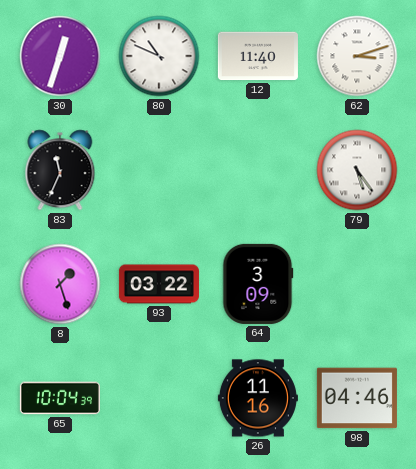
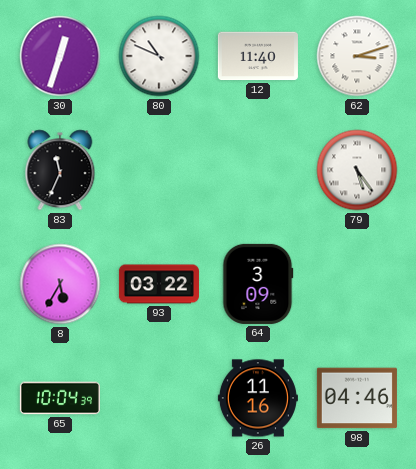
8: 1:27 -> 5:35 (60, 284)
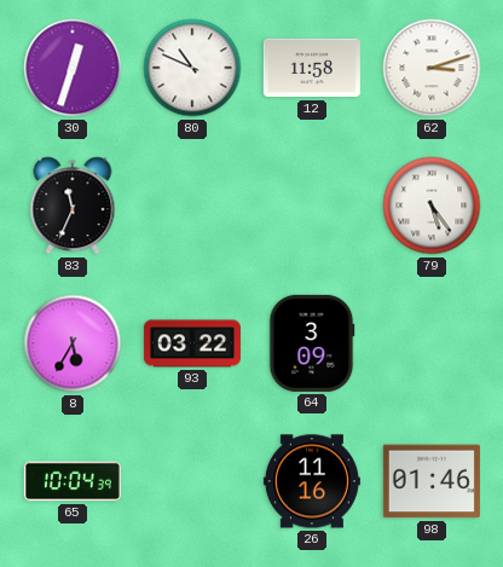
12: 11:40 -> 11:58 (312, 68)
98: 04:46 -> 01:46 (432, 481)
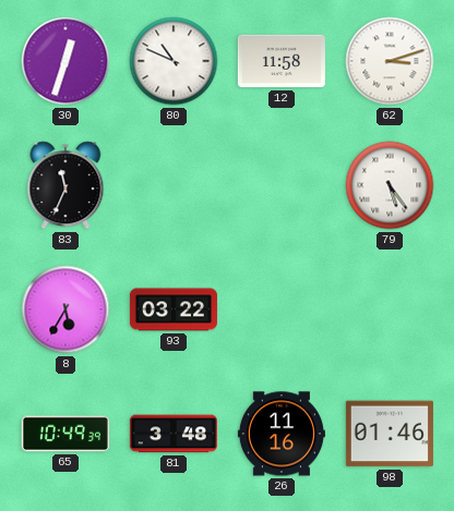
64: 3:09 -> none (312, 343)
65: 10:04 -> 10:49 (65, 434)
81: none -> 3:48 (174, 434)
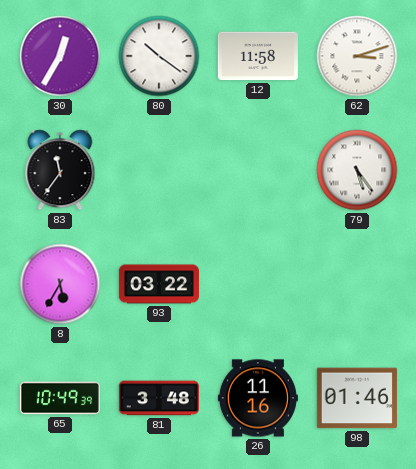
30: 12:33 -> 12:35 (60, 56)
80: 10:49 -> 10:21 (159, 56)
83: 11:34 -> 11:36 (60, 170)
